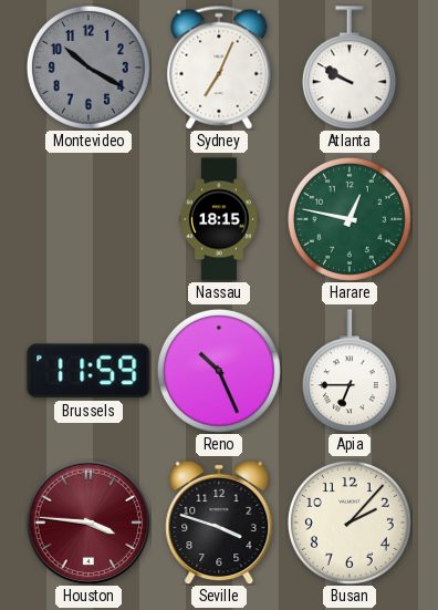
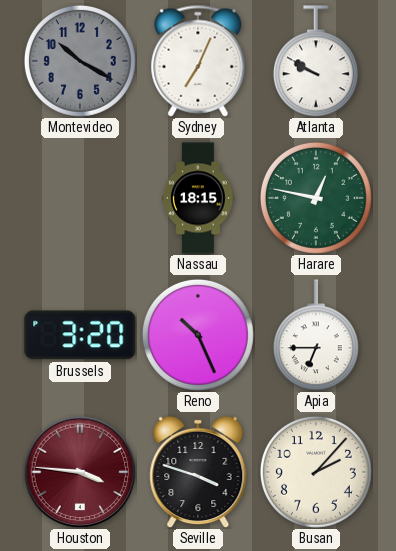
Brussels: 11:59 -> 3:20 (80, 335)
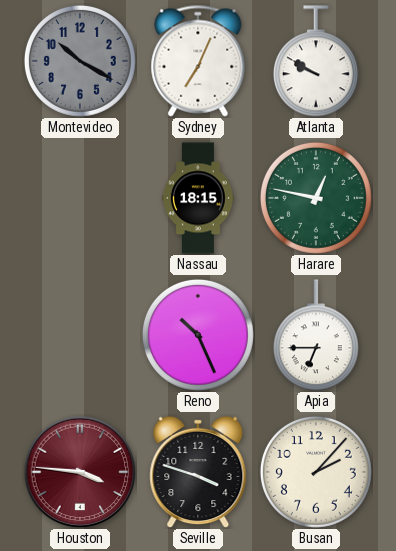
Brussels: 3:20 -> none (80, 335)
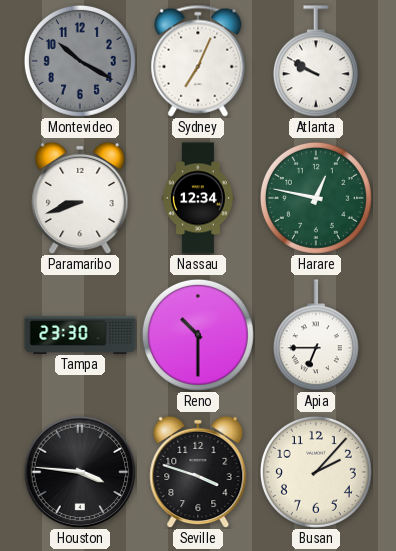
Paramaribo: none -> 8:42 (80, 198)
Nassau: 18:15 -> 12:34 (198, 198)
Tampa: none -> 23:30 (80, 334)
Reno: 10:26 -> 10:30 (198, 335)
Houston dial: burgundy -> black (80, 472)
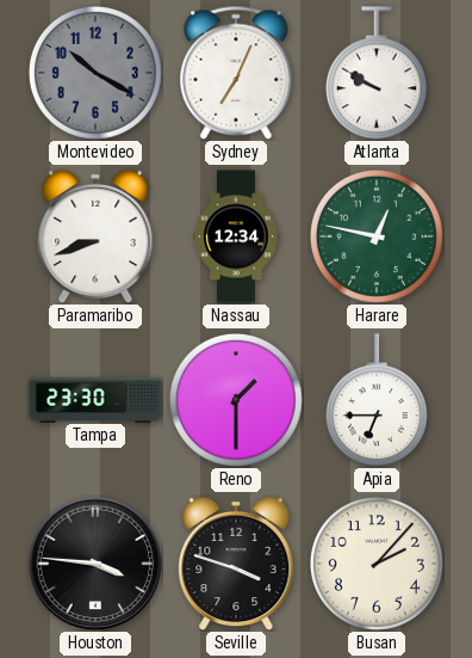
Reno: 10:30 -> 1:30 (236, 400)
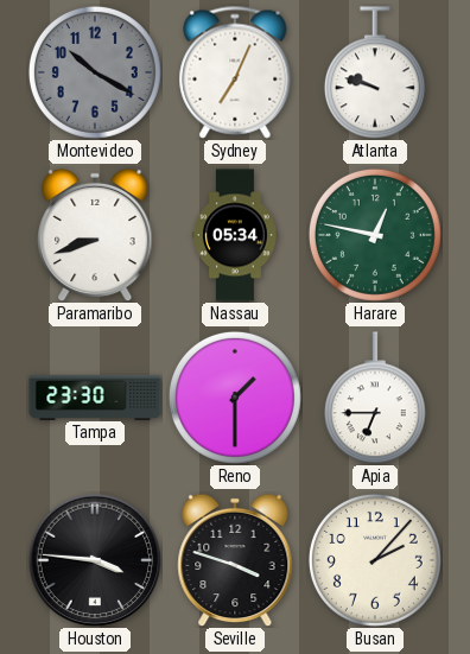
Atlanta: 9:50 -> 9:48 (375, 72)
Nassau: 12:34 -> 05:34 (235, 235)
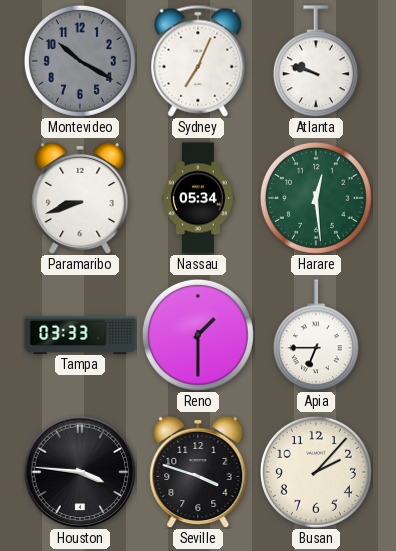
Harare: 12:47 -> 12:29 (316, 198)
Tampa: 23:30 -> 03:33 (80, 334)
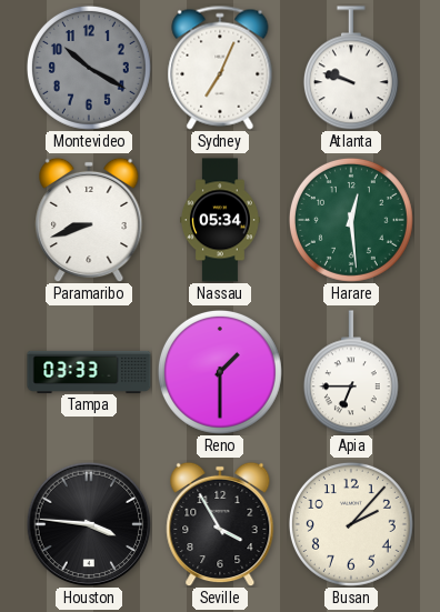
Seville: 3:48 -> 3:55 (220, 524)
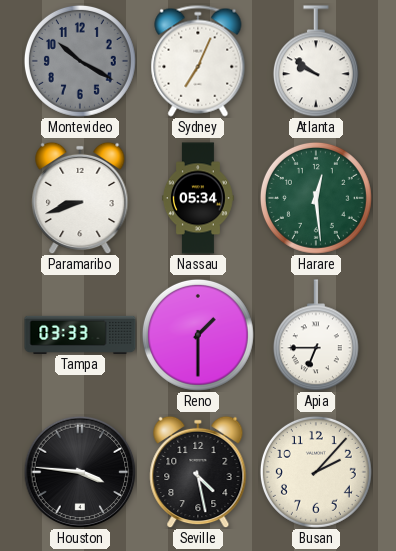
Atlanta: 9:48 -> 9:51 (316, 61)
Seville: 3:55 -> 4:28 (198, 472)
